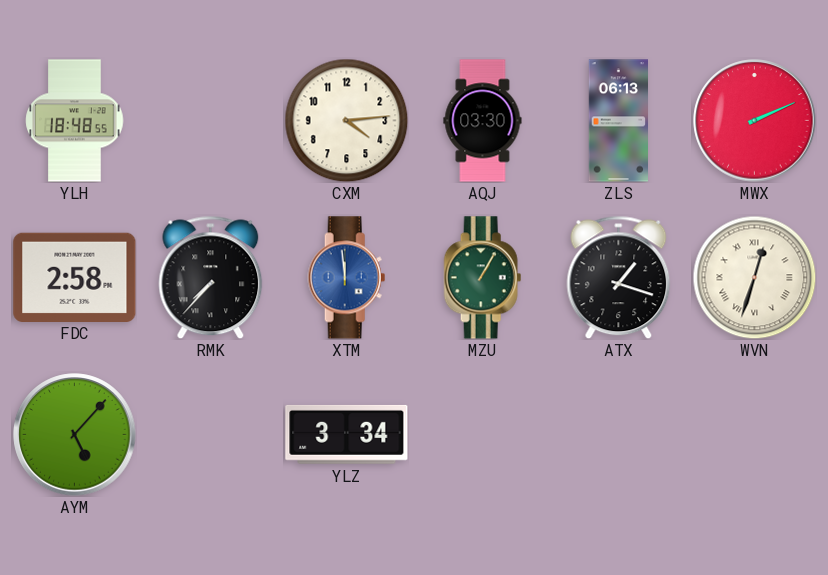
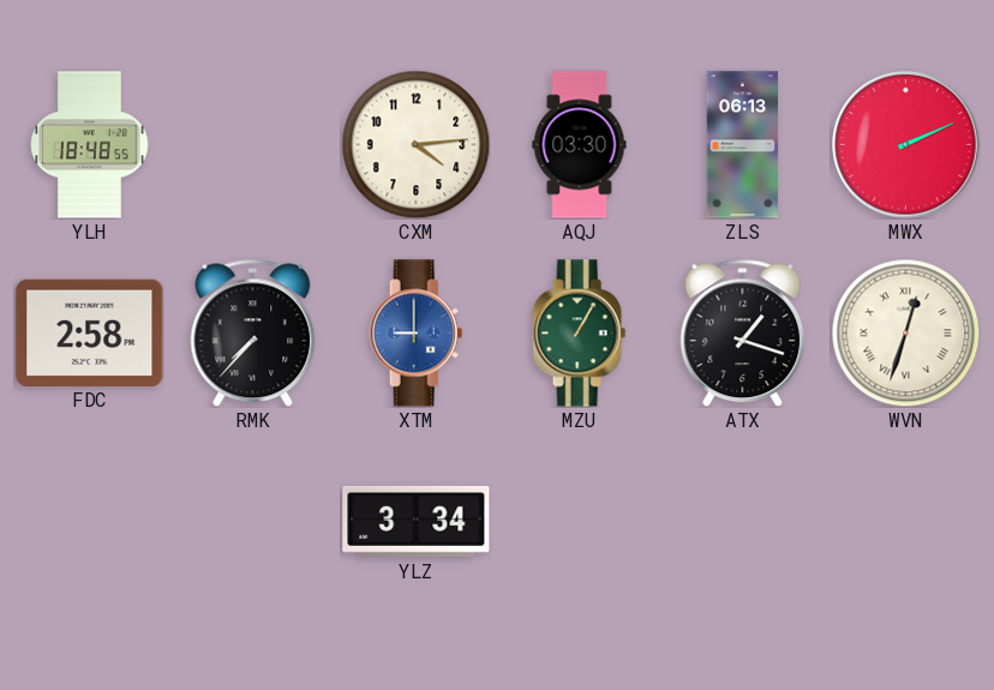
XTM: 11:59 -> 9:00 (417, 334)
AYM: 5:07 -> none (75, 435)
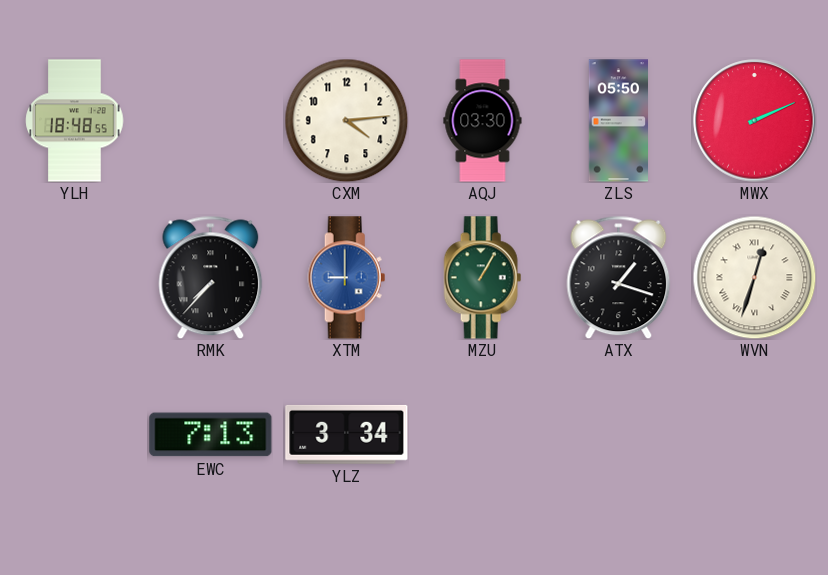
ZLS: 06:13 -> 05:50 (619, 121)
FDC: 2:58 -> none (90, 332)
EWC: none -> 7:13 (211, 435)
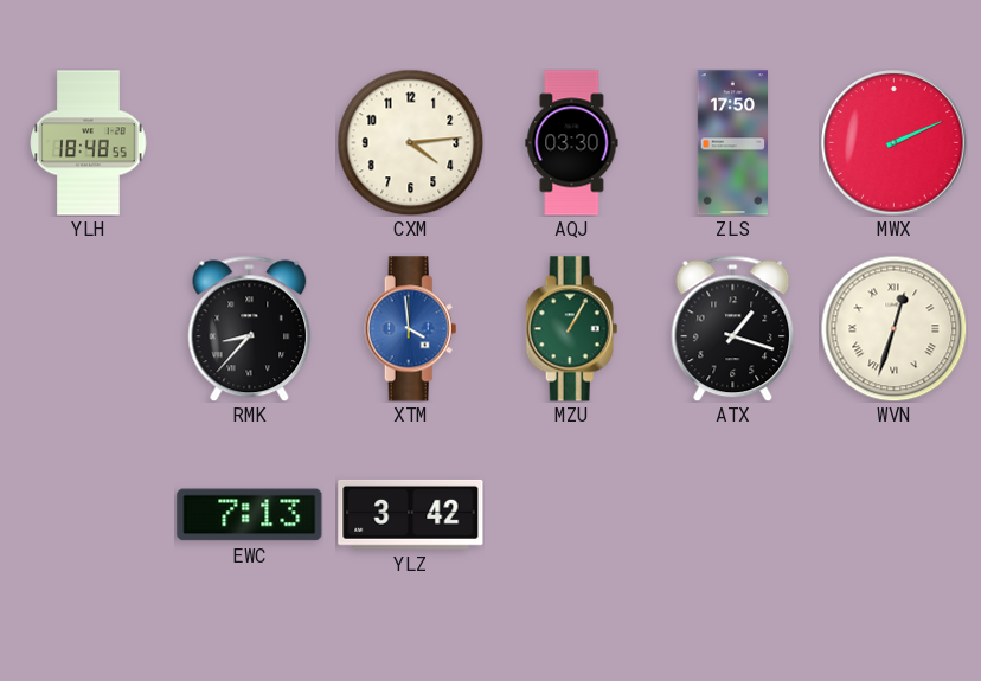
ZLS: 05:50 -> 17:50 (733, 143)
RMK: 7:37 -> 8:37 (250, 328)
XTM: 9:00 -> 3:59 (411, 329)
YLZ: 3:34 -> 3:42 (411, 514)
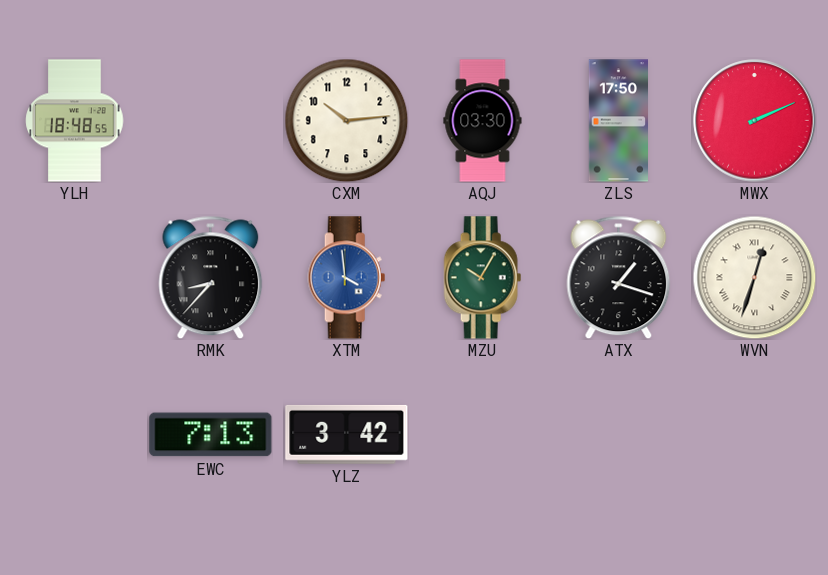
CXM: 4:14 -> 10:14 (346, 120)
MZU: 1:05 -> 10:05 (483, 278)
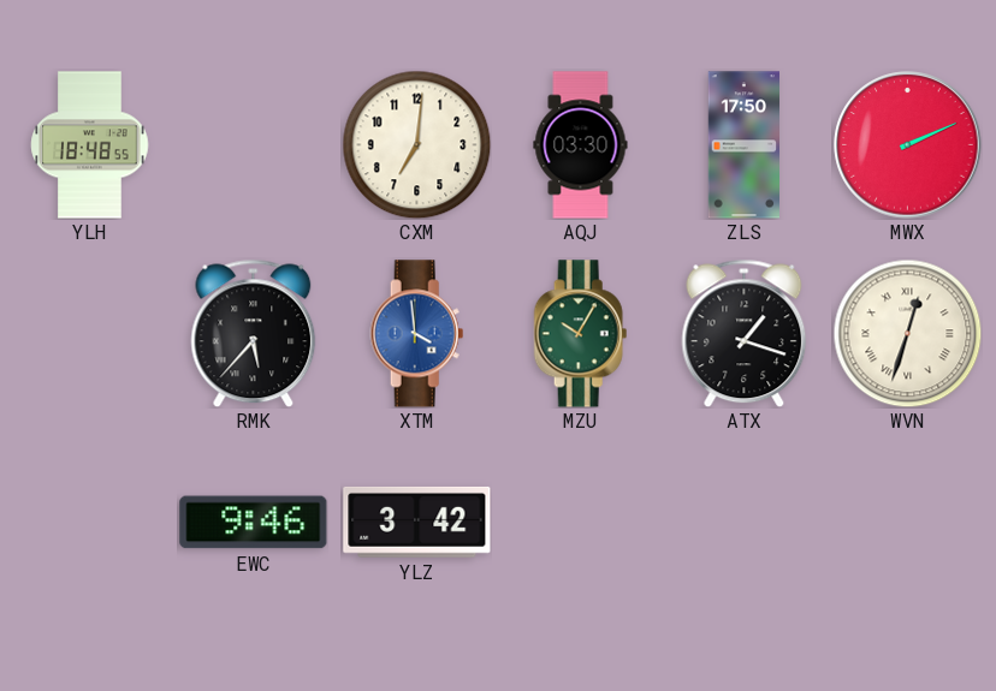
CXM: 10:14 -> 7:01 (416, 144)
RMK: 8:37 -> 5:37 (254, 333)
EWC: 7:13 -> 9:46 (254, 523)
